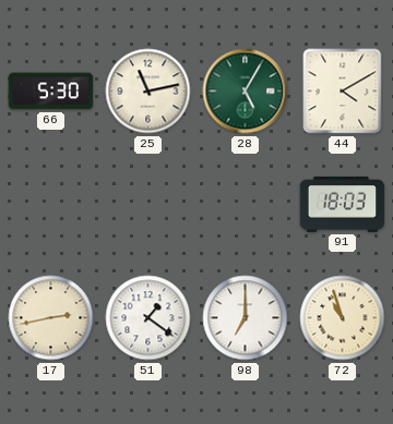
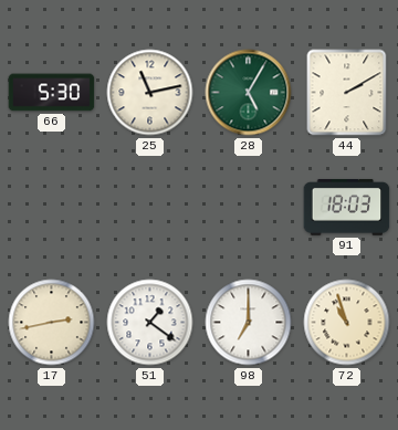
44: 4:10 -> 2:10 (347, 93)
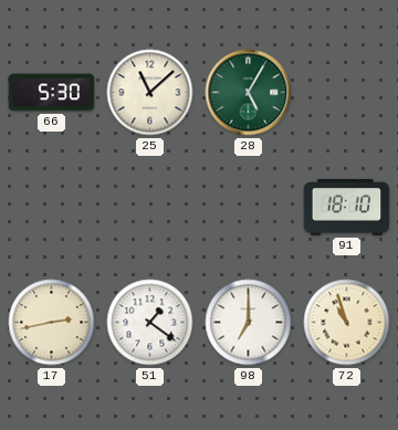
25: 11:13 -> 11:08 (150, 93)
44: 2:10 -> none (347, 93)
91: 18:03 -> 18:10 (347, 207)
